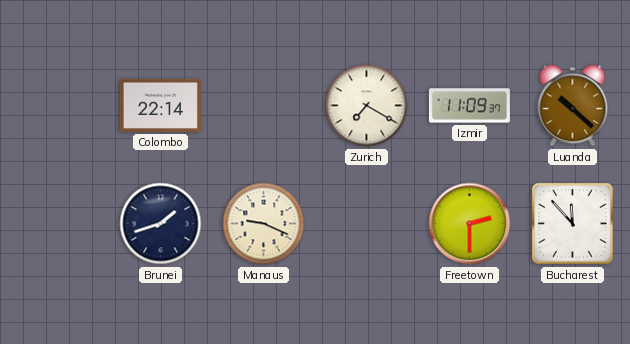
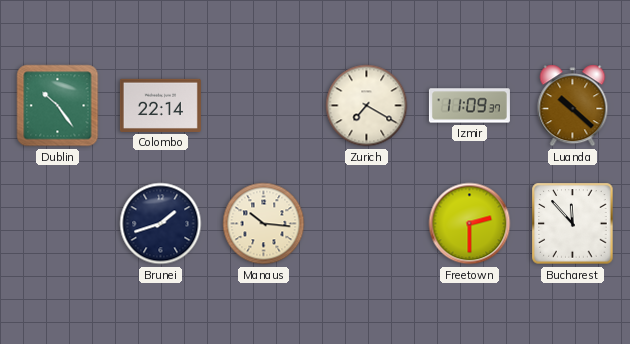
Dublin: none -> 10:24 (58, 106)
Manaus: 9:19 -> 10:16 (264, 224)
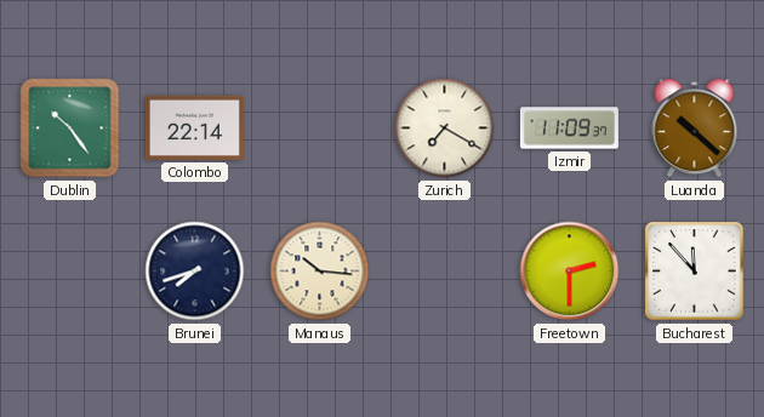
Brunei: 1:42 -> 7:42 (195, 272)
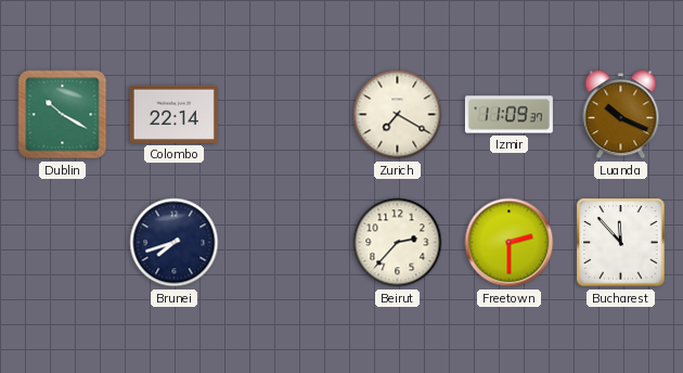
Dublin: 10:24 -> 10:20 (63, 115)
Luanda: 10:22 -> 10:19 (621, 115)
Manaus: 10:16 -> none (320, 272)
Beirut: none -> 2:37 (398, 243)
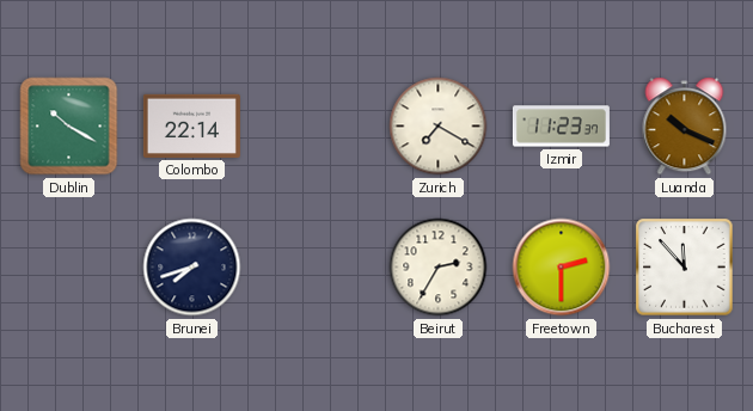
Izmir: 11:09 -> 11:23 (561, 127)
Beirut: 2:37 -> 2:35 (439, 268)
